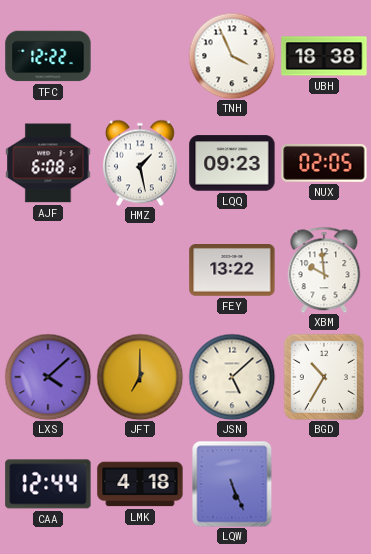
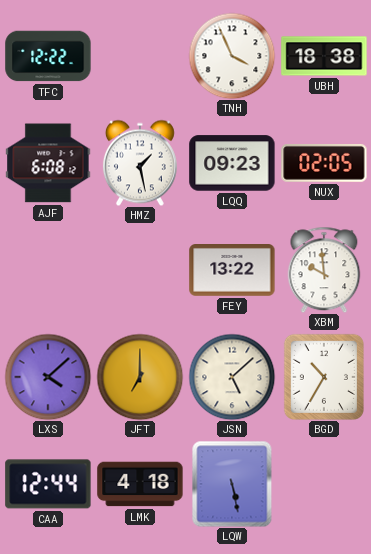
LQW: 5:26 -> 5:28 (232, 484)
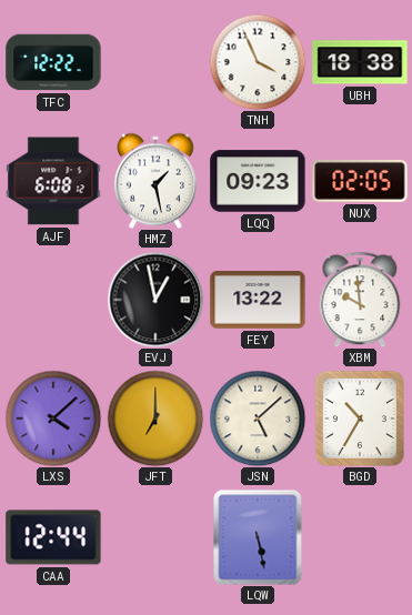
EVJ: none -> 12:58 (155, 300)
LMK: 4:18 -> none (140, 484)
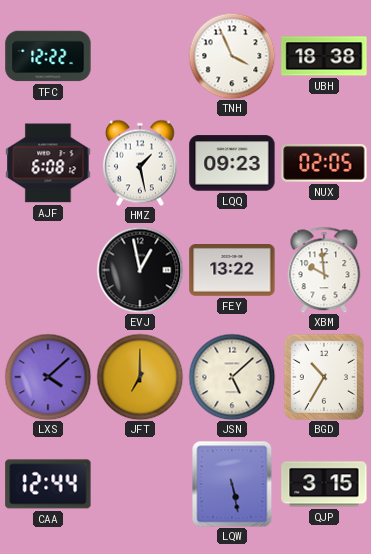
QJP: none -> 3:15 (324, 484)
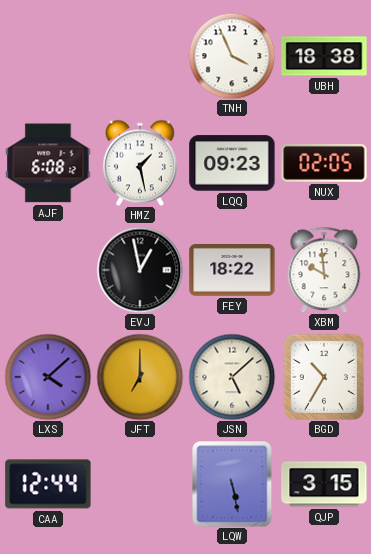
TFC: 12:22 -> none (48, 56)
FEY: 13:22 -> 18:22 (232, 271)
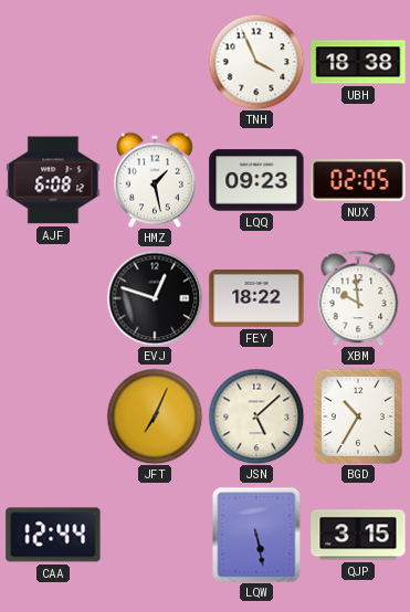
EVJ: 12:58 -> 12:48 (155, 298)
LXS: 4:08 -> none (48, 377)
JFT: 7:00 -> 7:04 (155, 416)
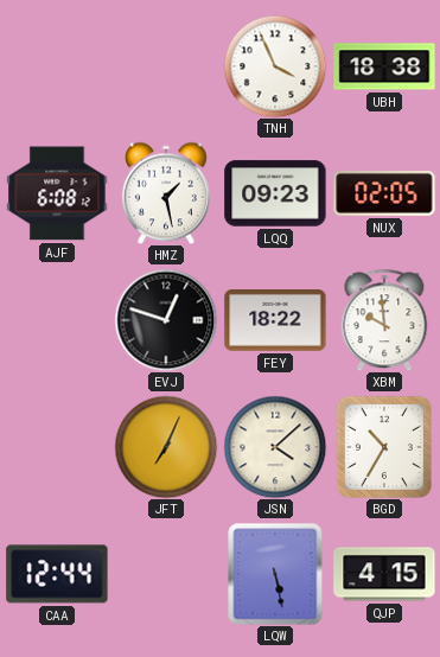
JSN: 5:08 -> 4:08 (275, 447)
QJP: 3:15 -> 4:15 (384, 574)
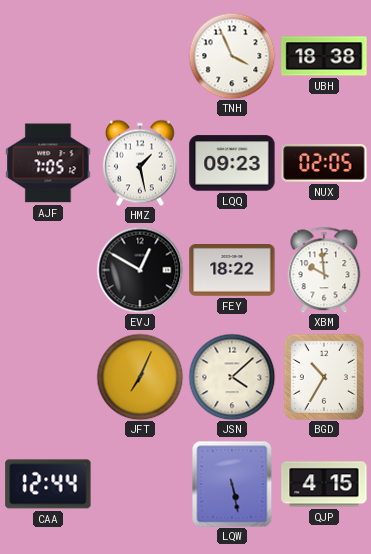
AJF: 6:08 -> 7:05 (48, 163)
EVJ: 12:48 -> 12:50 (140, 270)
